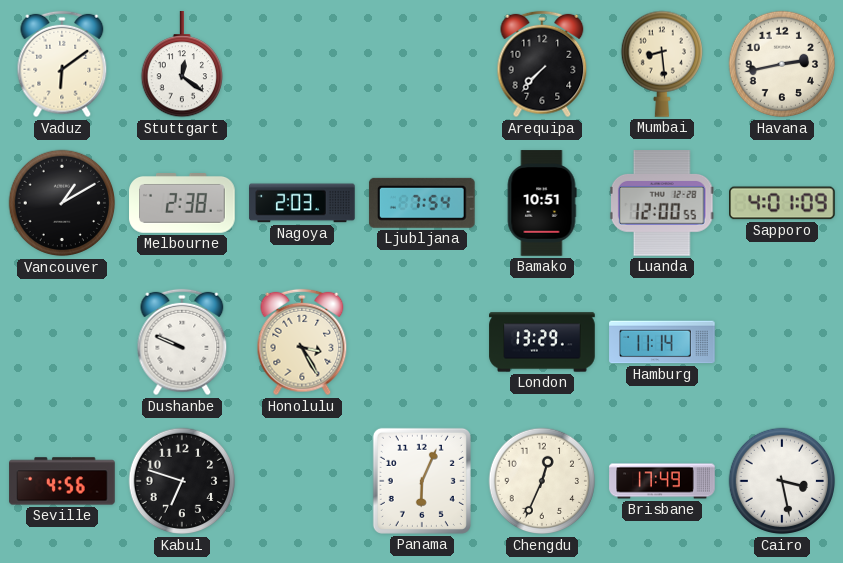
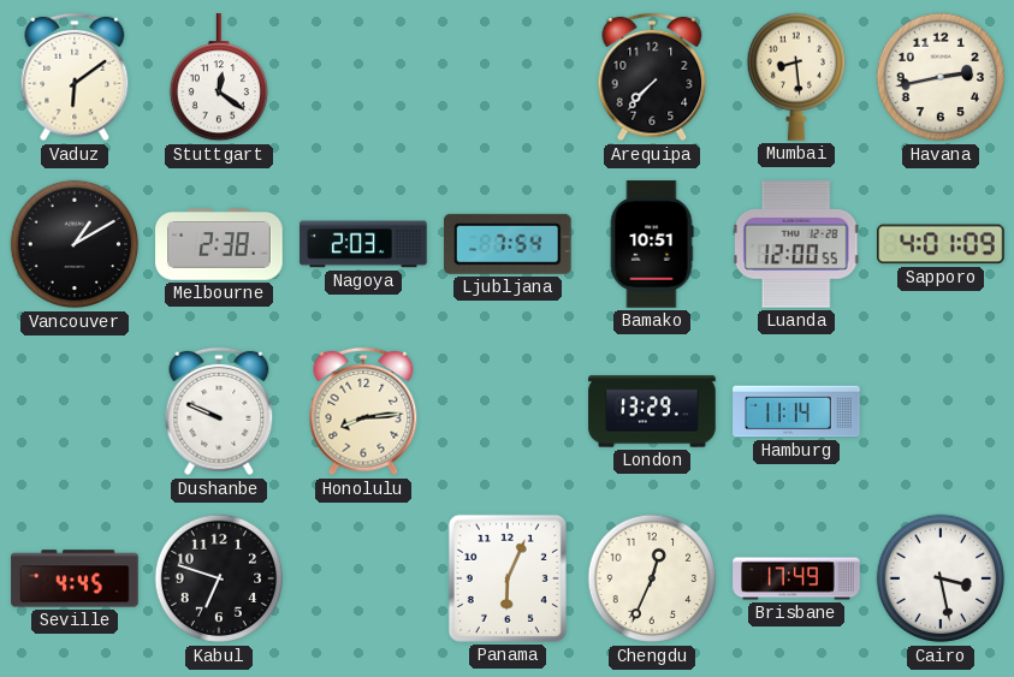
Honolulu: 3:25 -> 8:14 (363, 411)
Seville: 4:56 -> 4:45 (75, 578)
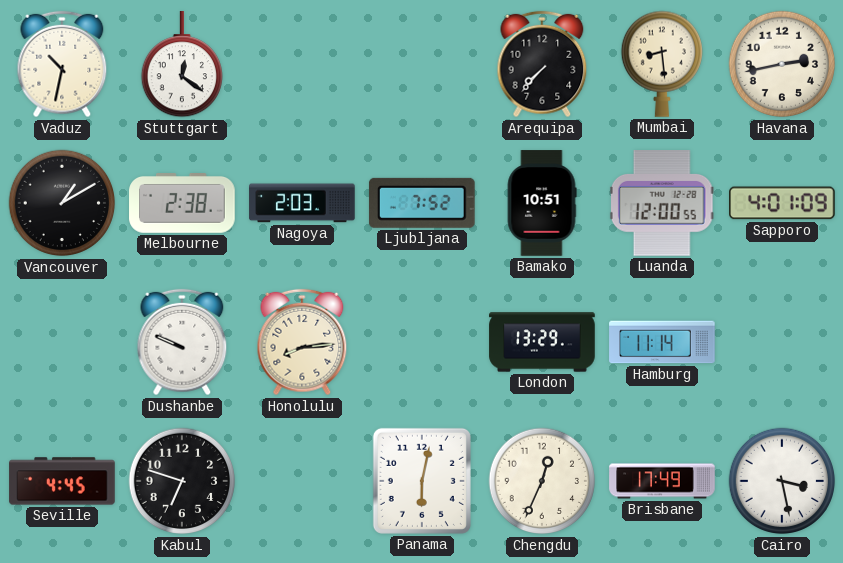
Vaduz: 6:09 -> 10:32 (62, 64)
Ljubljana: 7:54 -> 7:52 (422, 203)
Panama: 6:04 -> 6:02 (422, 481)
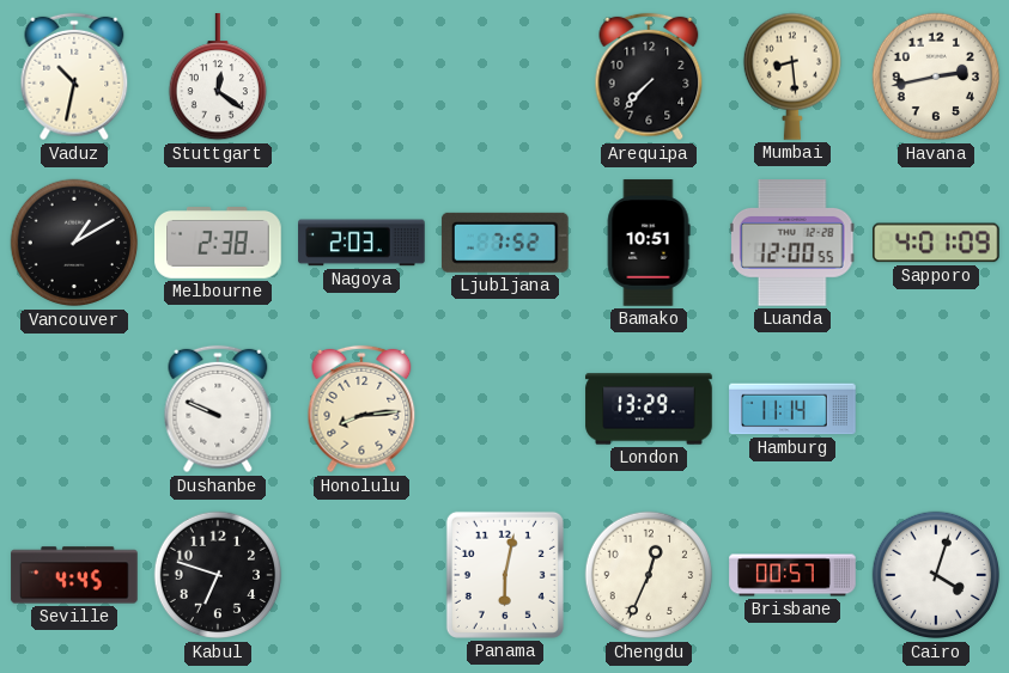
Brisbane: 17:49 -> 00:57 (792, 575)
Cairo: 3:28 -> 4:03 (936, 575)
